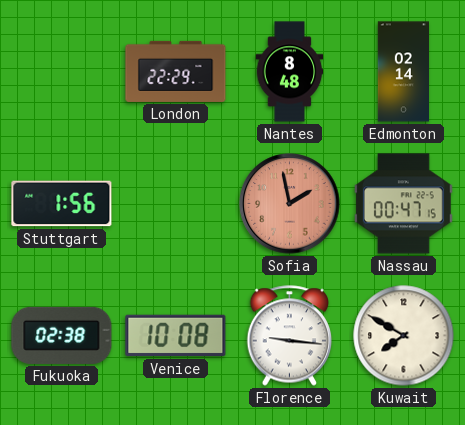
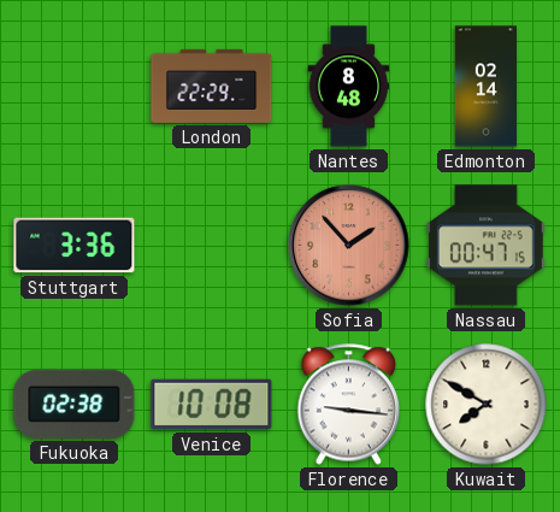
Stuttgart: 1:56 -> 3:36 (75, 246)
Sofia: 1:58 -> 1:53 (349, 246)
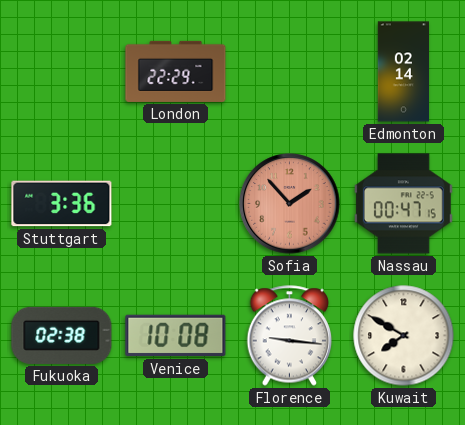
Nantes: 8:48 -> none (349, 87)
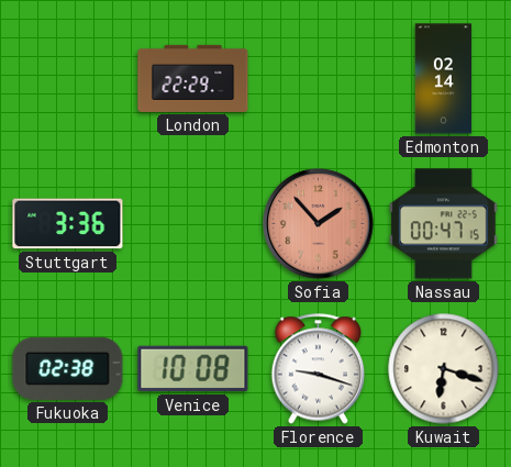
Florence: 9:16 -> 9:18 (319, 369)
Kuwait: 7:50 -> 6:18 (444, 369)
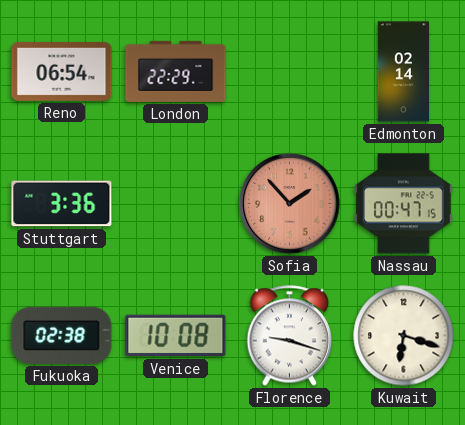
Reno: none -> 06:54 (62, 71)
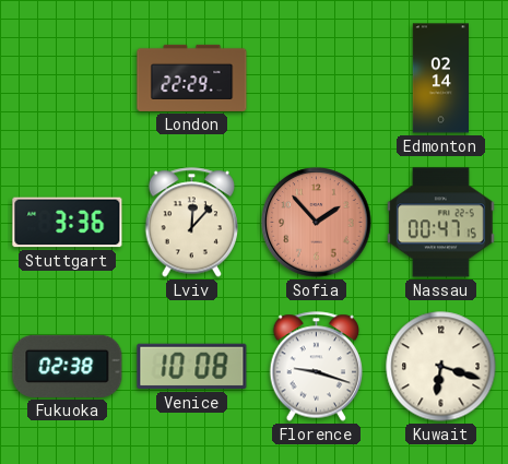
Reno: 06:54 -> none (62, 71)
Lviv: none -> 12:07 (192, 223)
